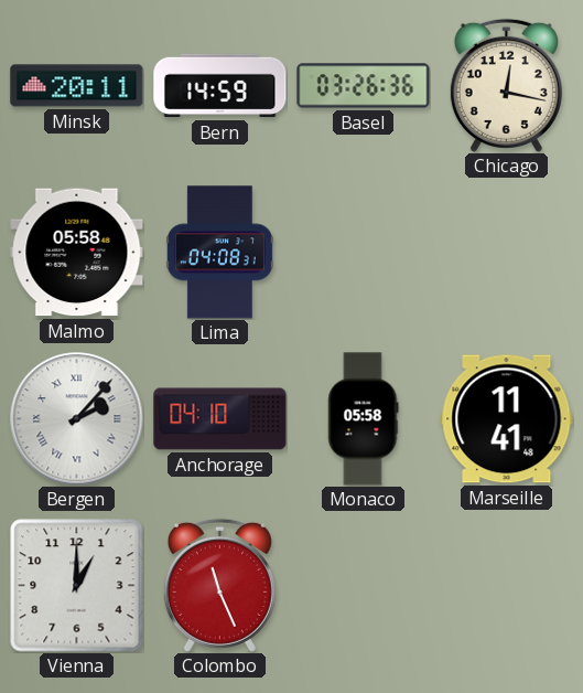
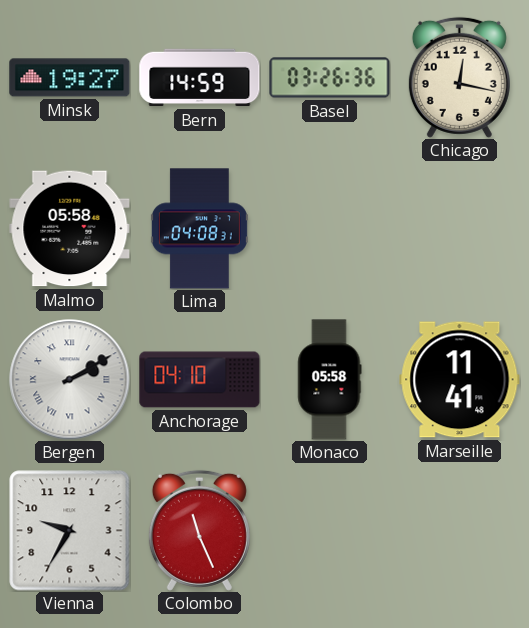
Minsk: 20:11 -> 19:27 (70, 78)
Bergen: 2:07 -> 2:10 (70, 380)
Vienna: 1:00 -> 9:35 (70, 531)
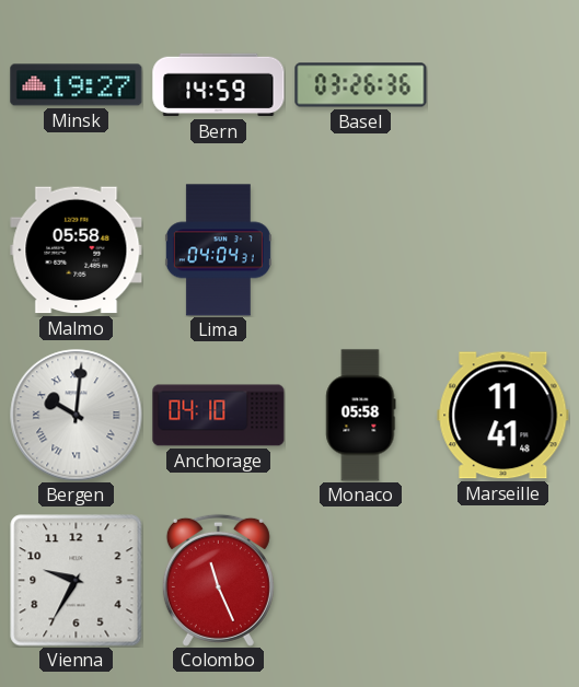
Chicago: 12:17 -> none (459, 77)
Lima: 04:08 -> 04:04 (218, 251)
Bergen: 2:10 -> 10:01 (77, 416)
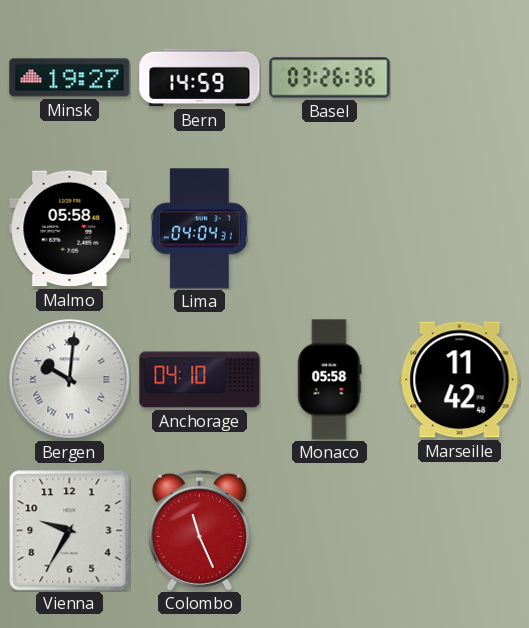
Marseille: 11:41 -> 11:42 (460, 380)
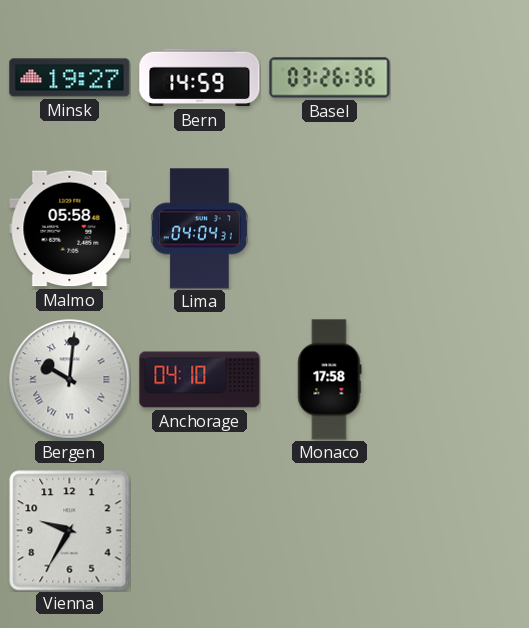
Monaco: 05:58 -> 17:58 (330, 380)
Marseille: 11:42 -> none (460, 380)
Colombo: 11:26 -> none (199, 530)
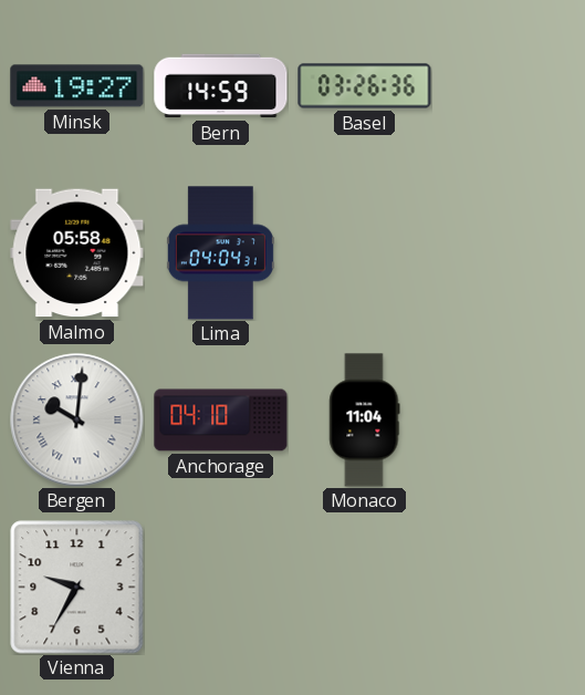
Monaco: 17:58 -> 11:04 (365, 421)
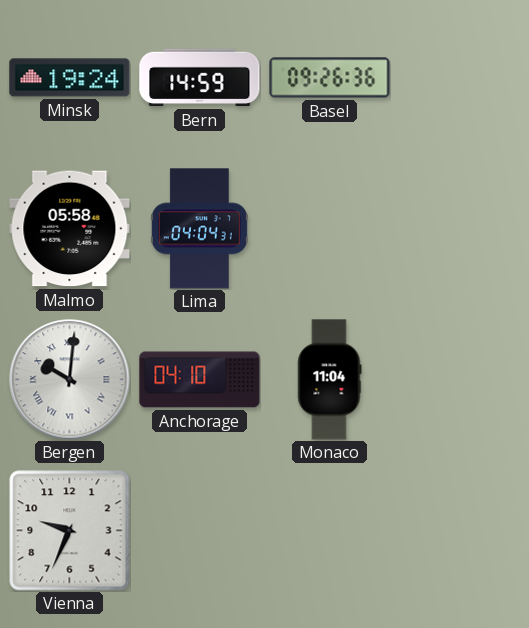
Minsk: 19:27 -> 19:24 (70, 78)
Basel: 03:26 -> 09:26 (330, 78)
Vienna: 9:35 -> 9:34 (70, 531)
